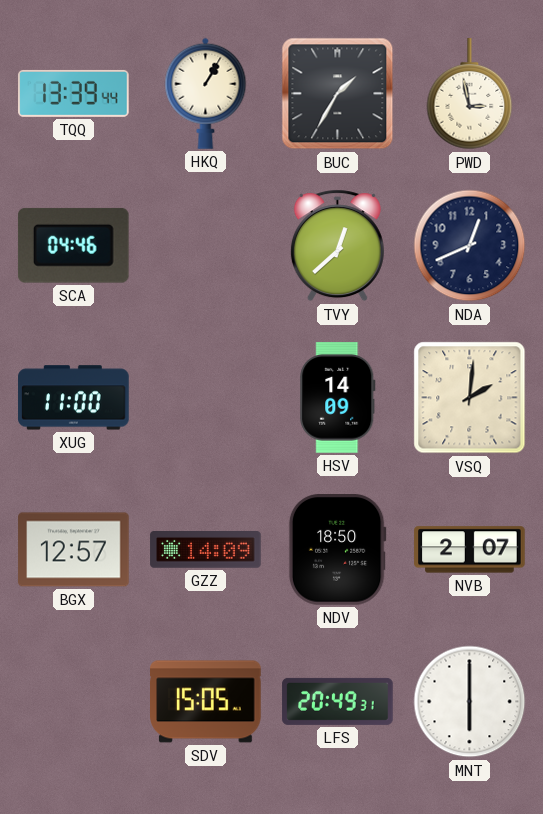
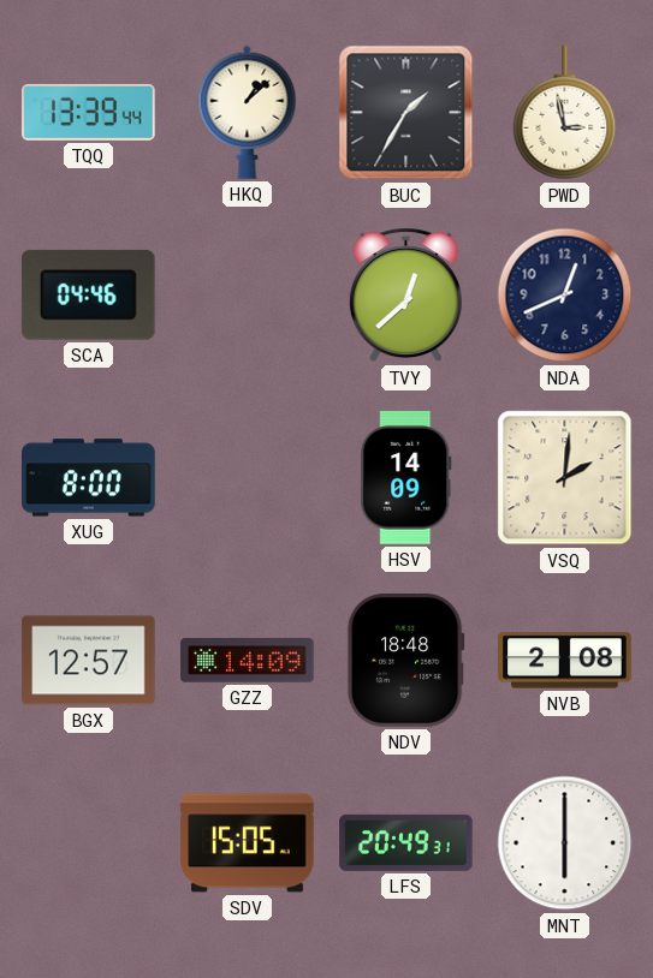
HKQ: 1:05 -> 1:08 (248, 112)
XUG: 11:00 -> 8:00 (89, 478)
NDV: 18:50 -> 18:48 (405, 661)
NVB: 2:07 -> 2:08 (565, 661)
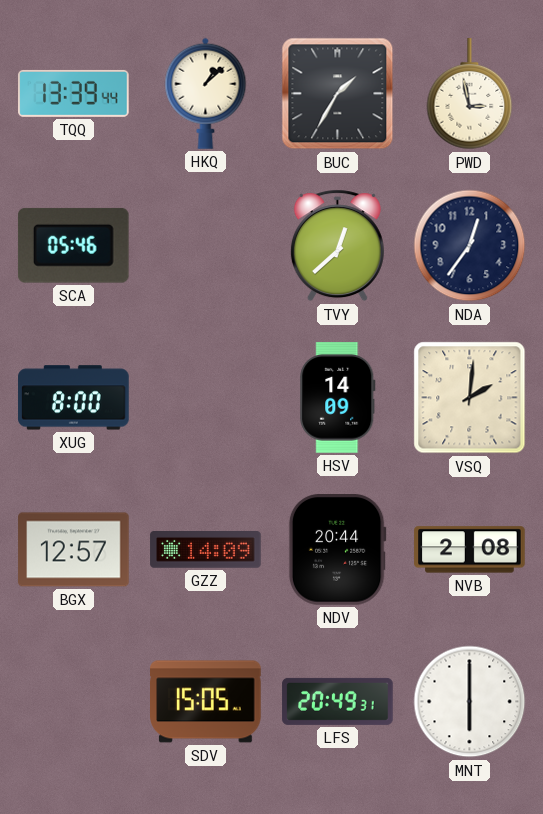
SCA: 04:46 -> 05:46 (73, 245)
NDA: 12:41 -> 12:36 (470, 246)
NDV: 18:48 -> 20:44 (337, 550)
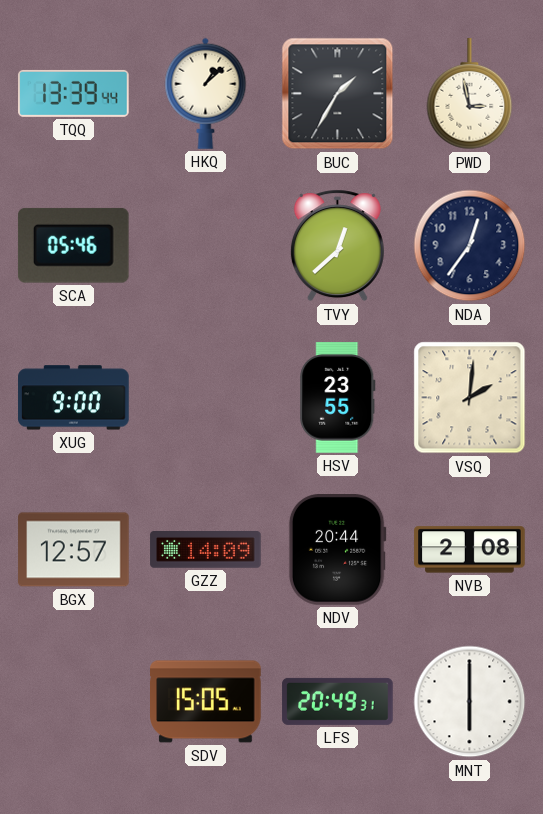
XUG: 8:00 -> 9:00 (74, 398)
HSV: 14:09 -> 23:55 (338, 398)
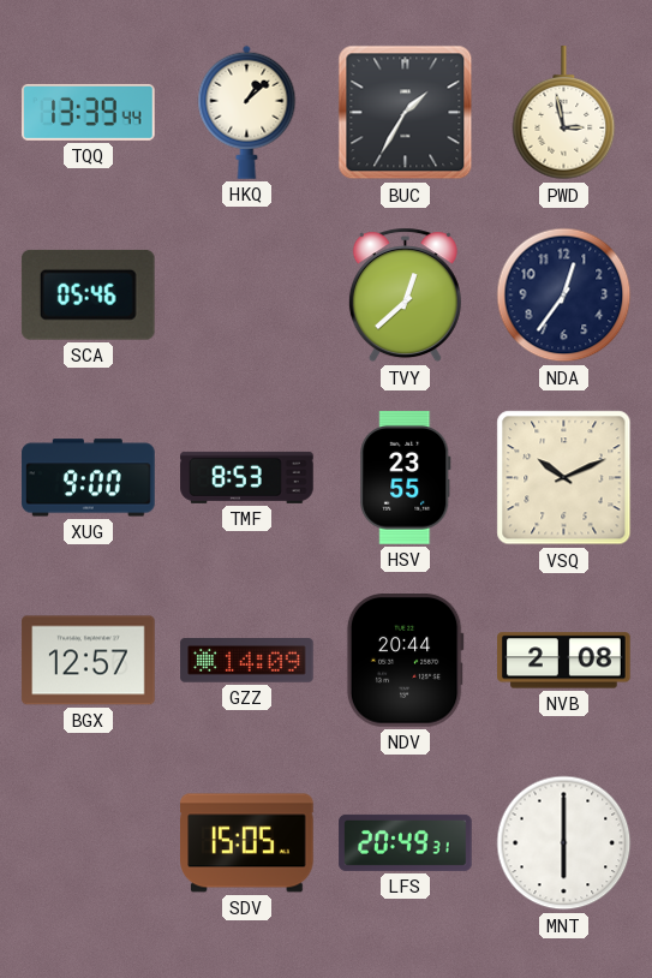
TMF: none -> 8:53 (247, 477)
VSQ: 2:01 -> 10:11 (564, 478)
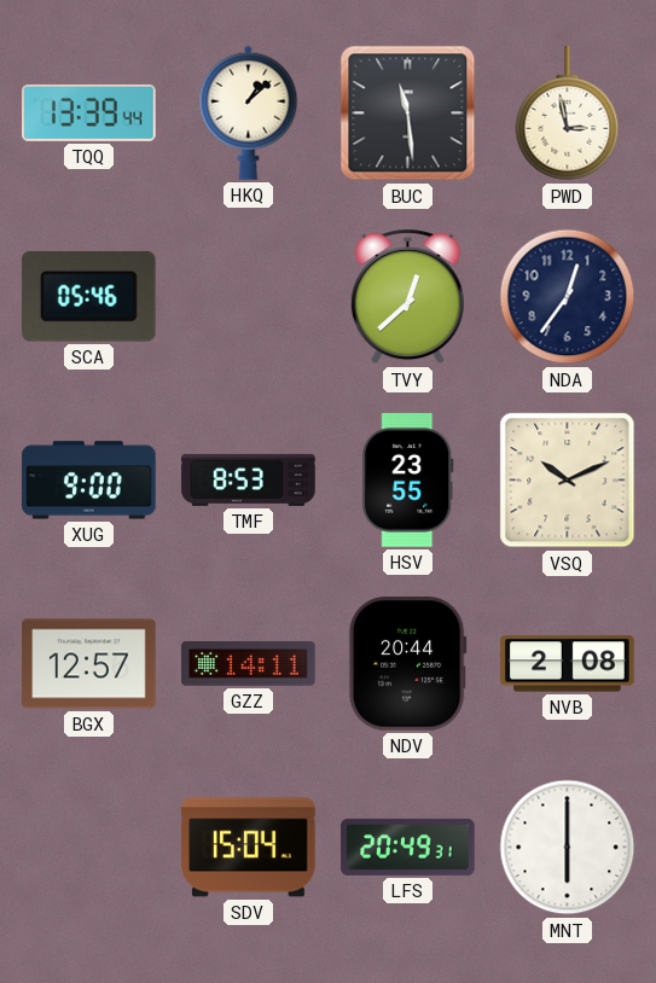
BUC: 1:35 -> 11:29 (408, 114)
GZZ: 14:09 -> 14:11 (249, 664)
SDV: 15:05 -> 15:04 (249, 848)
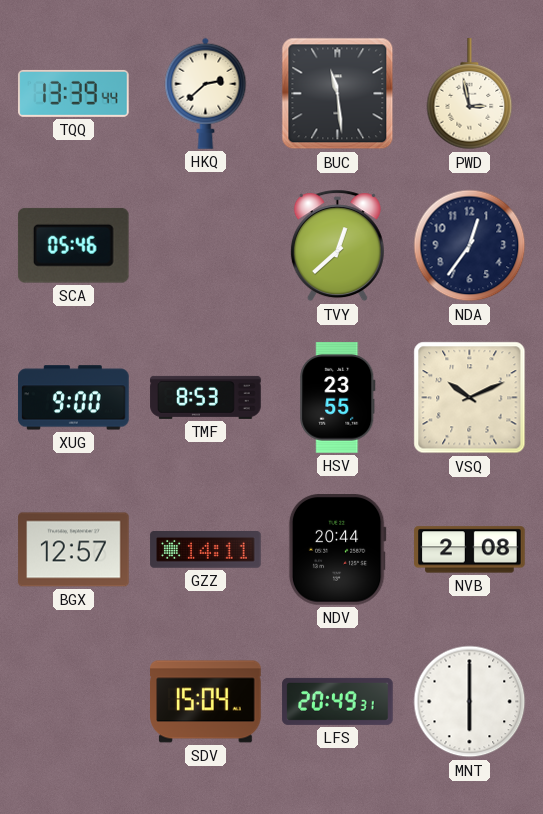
HKQ: 1:08 -> 2:38 (206, 93)
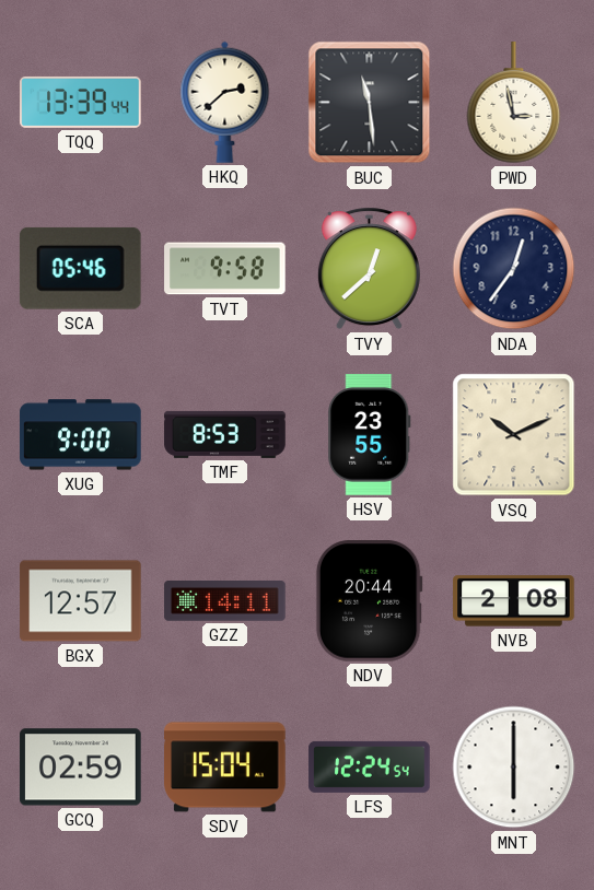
TVT: none -> 9:58 (225, 269)
GCQ: none -> 02:59 (81, 768)
LFS: 20:49 -> 12:24 (370, 766)
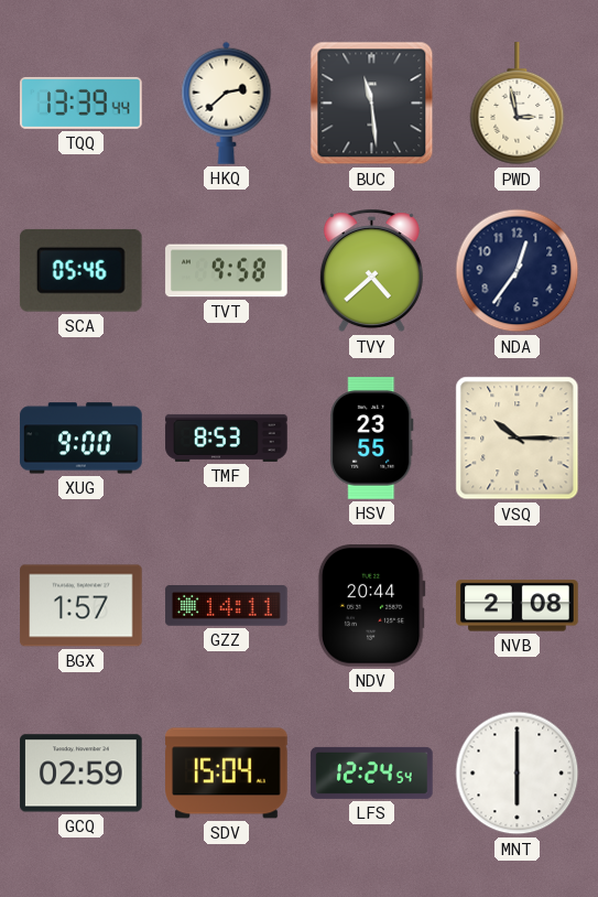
TVY: 12:38 -> 4:38 (371, 271)
VSQ: 10:11 -> 10:15 (518, 439)
BGX: 12:57 -> 1:57 (81, 606)
